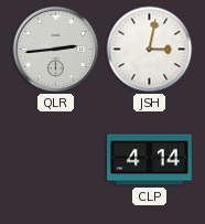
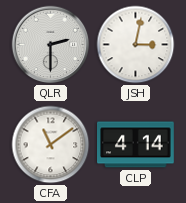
QLR: 2:44 -> 2:30 (51, 45)
CFA: none -> 11:09 (51, 145)
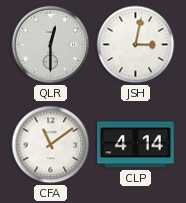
QLR: 2:30 -> 12:30 (51, 45)
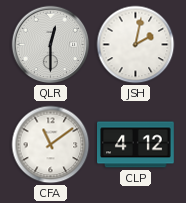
JSH: 3:02 -> 2:02 (136, 45)
CLP: 4:14 -> 4:12 (136, 145)
